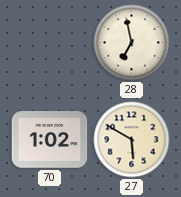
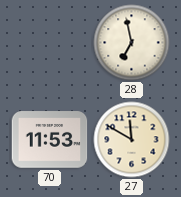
70: 1:02 -> 11:53 (50, 140)
27: 5:50 -> 11:50 (132, 140)
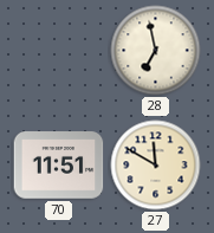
70: 11:53 -> 11:51 (59, 166)
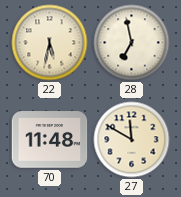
22: none -> 5:32 (50, 43)
70: 11:51 -> 11:48 (50, 140)
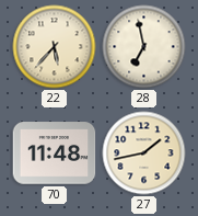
22: 5:32 -> 5:37 (55, 47)
27: 11:50 -> 1:43 (144, 154)
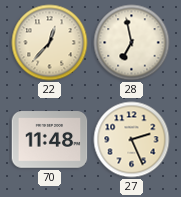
22: 5:37 -> 12:37 (50, 43)
27: 1:43 -> 2:26 (132, 140)
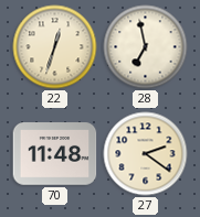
22: 12:37 -> 12:33 (55, 47)
27: 2:26 -> 2:21 (146, 154)
